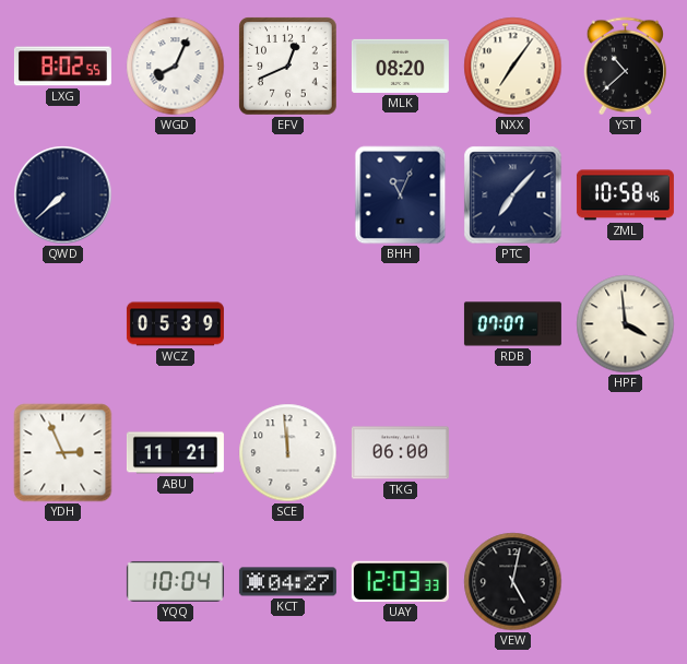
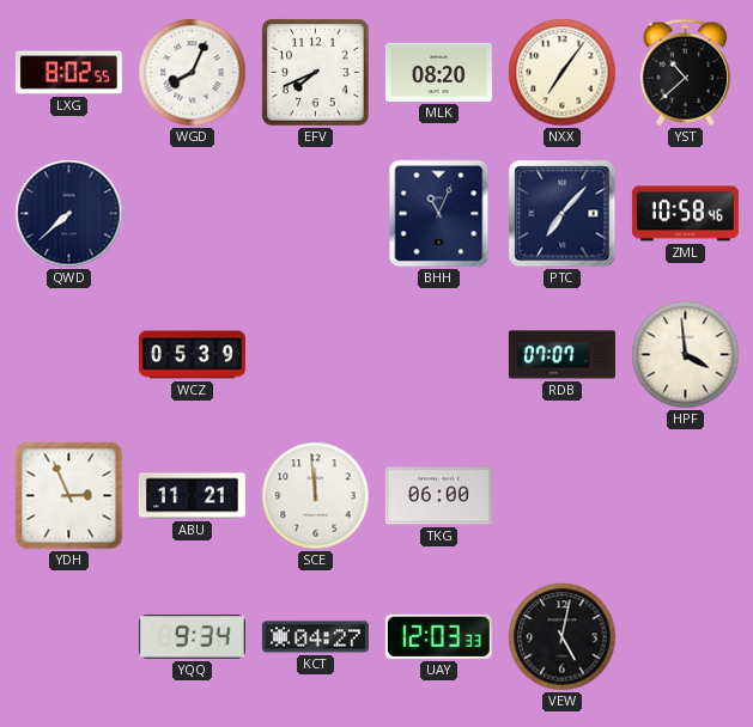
EFV: 12:41 -> 7:41 (316, 73)
YQQ: 10:04 -> 9:34 (192, 636)
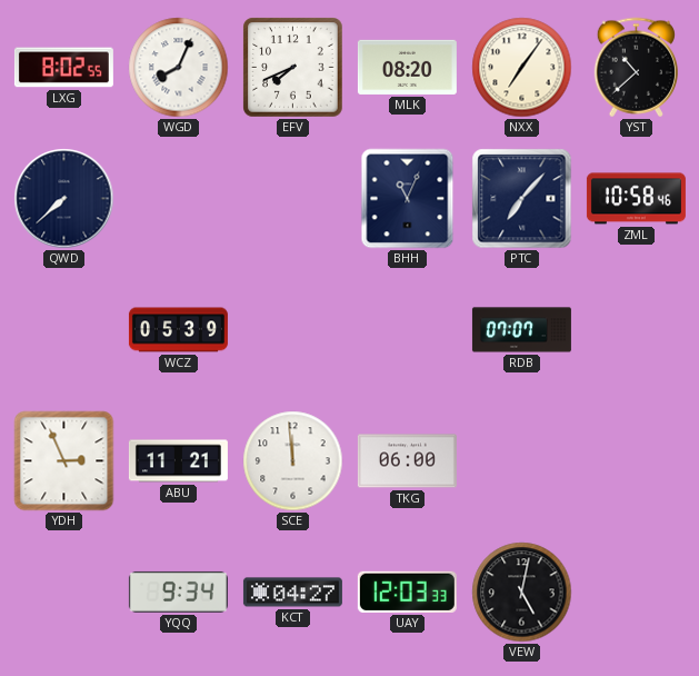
HPF: 3:59 -> none (686, 355)
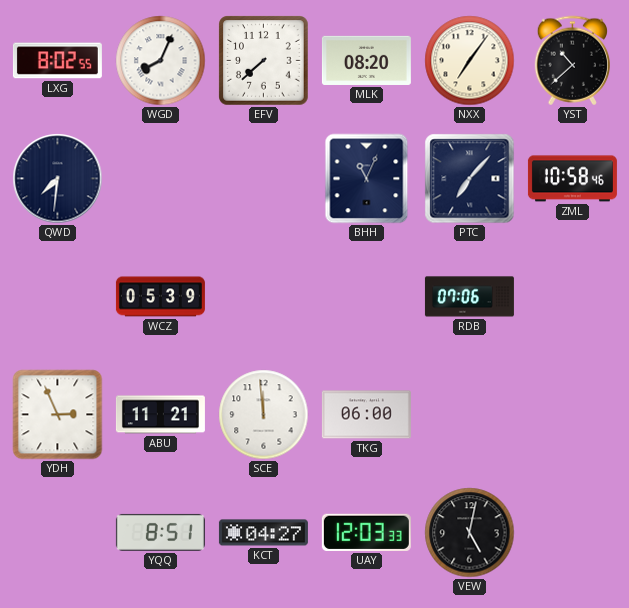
EFV: 7:41 -> 7:38 (264, 61)
QWD: 7:38 -> 7:31 (58, 179)
RDB: 07:07 -> 07:06 (469, 297)
YQQ: 9:34 -> 8:51 (160, 532)
